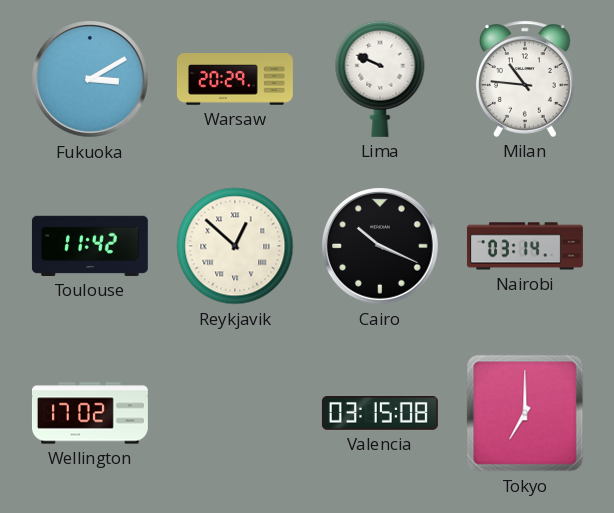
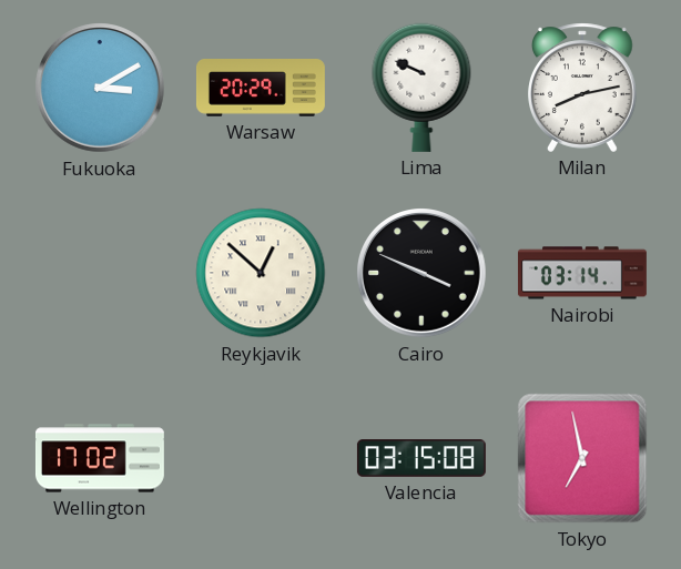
Milan: 10:46 -> 8:13 (583, 88)
Toulouse: 11:42 -> none (90, 246)
Cairo: 10:19 -> 3:49 (423, 274)
Tokyo: 7:00 -> 6:58 (582, 458)
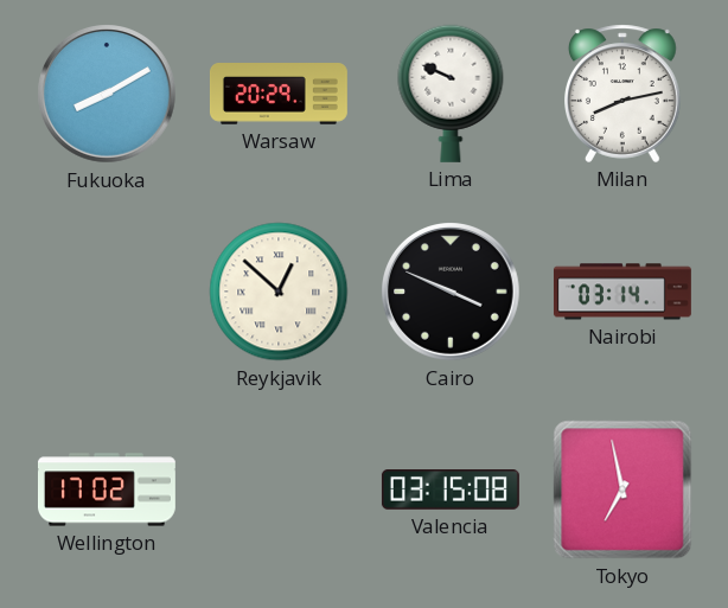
Fukuoka: 3:10 -> 8:10 (108, 95)
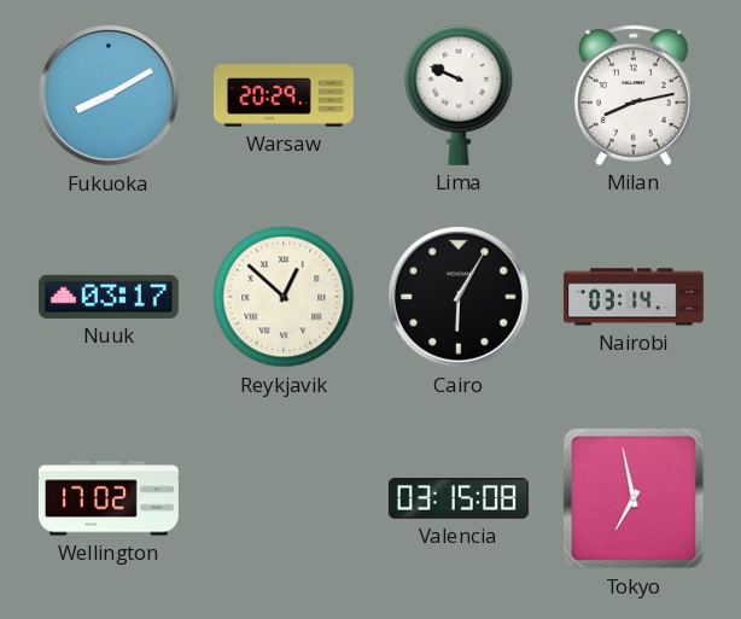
Nuuk: none -> 03:17 (109, 297)
Cairo: 3:49 -> 6:05 (460, 298)
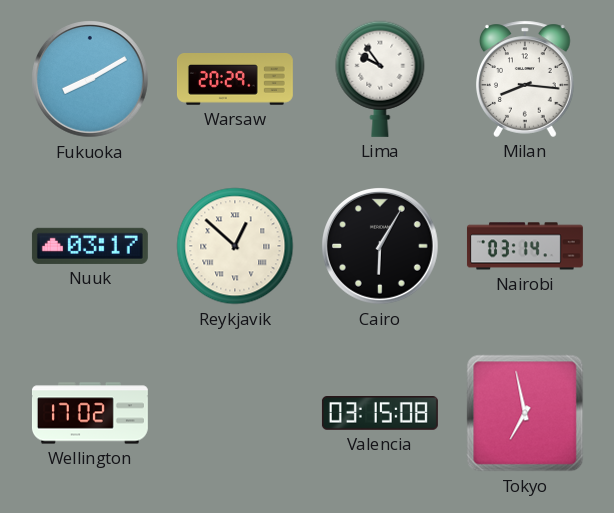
Lima: 9:49 -> 9:54 (380, 79)
Milan: 8:13 -> 8:16 (526, 79)
